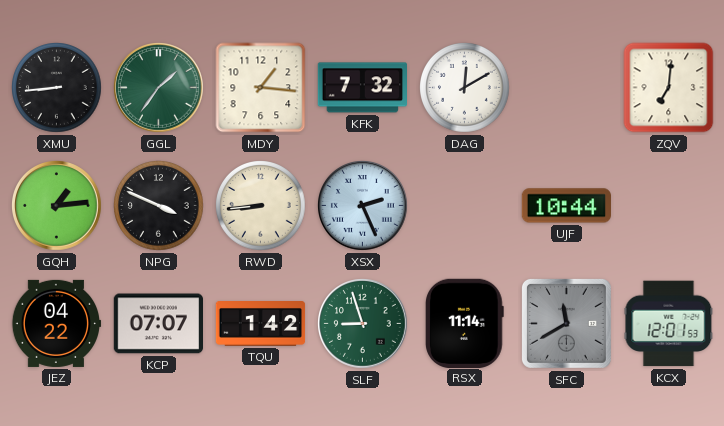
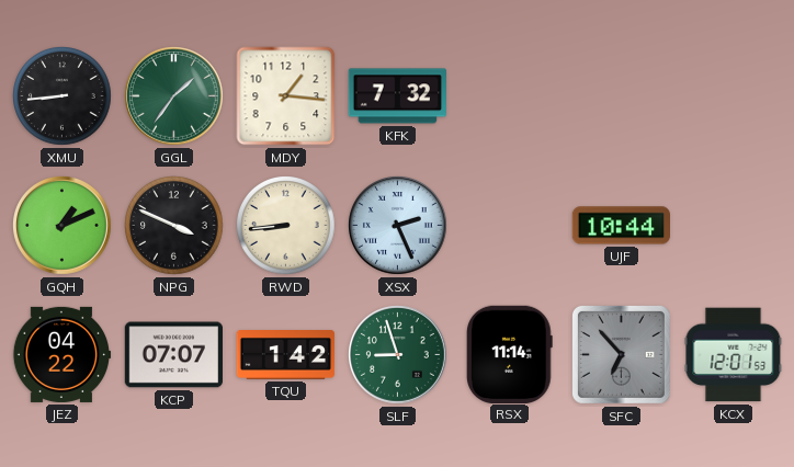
DAG: 12:10 -> none (465, 88)
ZQV: 7:01 -> none (669, 88)
GQH: 1:14 -> 1:11 (63, 226)
SFC: 11:40 -> 6:53 (621, 354)
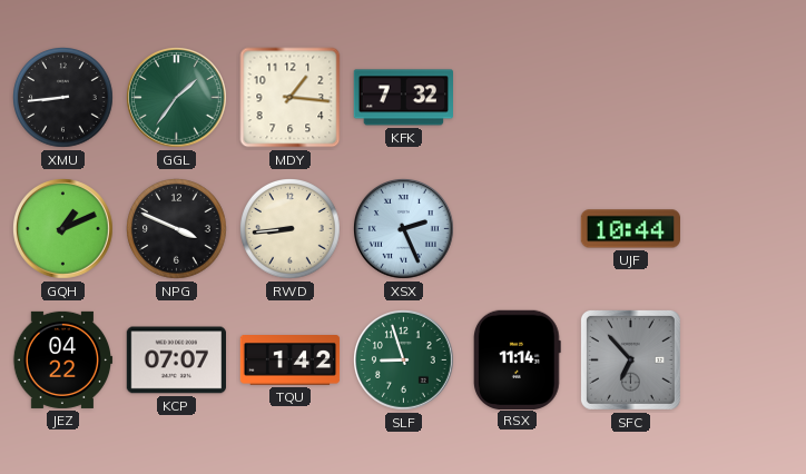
KCX: 12:01 -> none (734, 355)
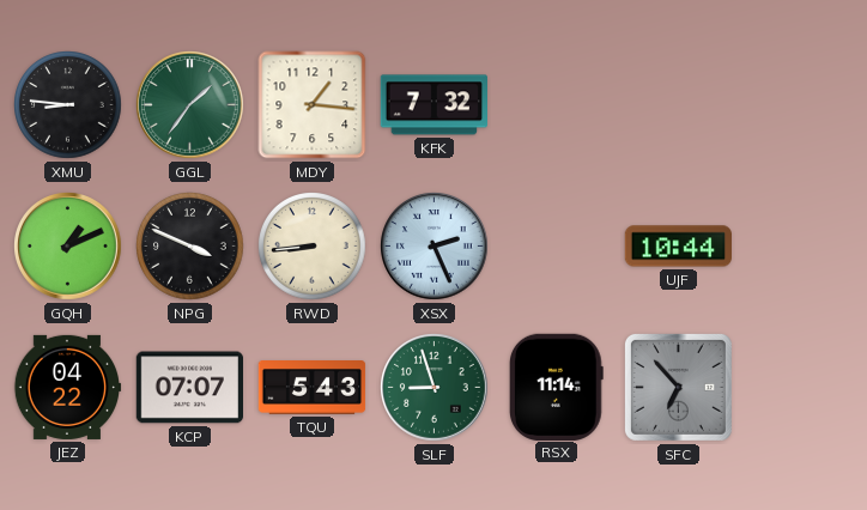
XMU: 8:44 -> 8:46 (68, 105)
TQU: 1:42 -> 5:43 (313, 388)
